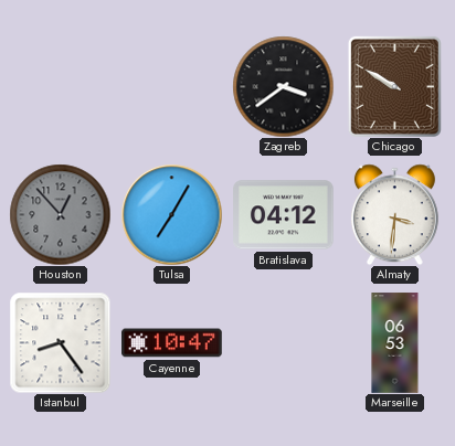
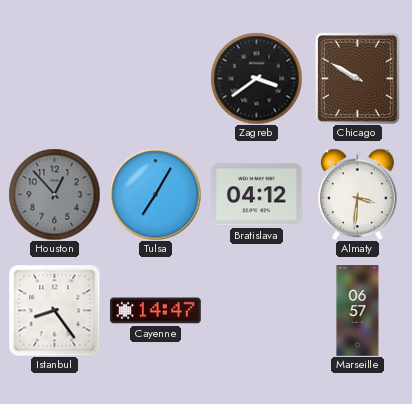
Cayenne: 10:47 -> 14:47 (156, 311)
Marseille: 06:53 -> 06:57 (358, 311)
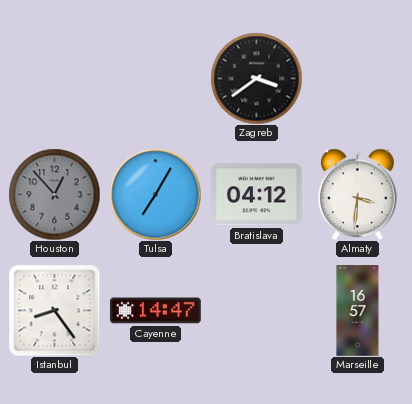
Chicago: 9:50 -> none (357, 78)
Marseille: 06:57 -> 16:57 (358, 311)
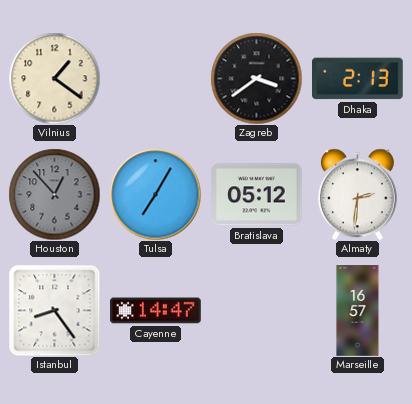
Vilnius: none -> 1:21 (54, 78)
Dhaka: none -> 2:13 (358, 79)
Bratislava: 04:12 -> 05:12 (257, 195)
Almaty: 3:31 -> 2:31 (357, 194)
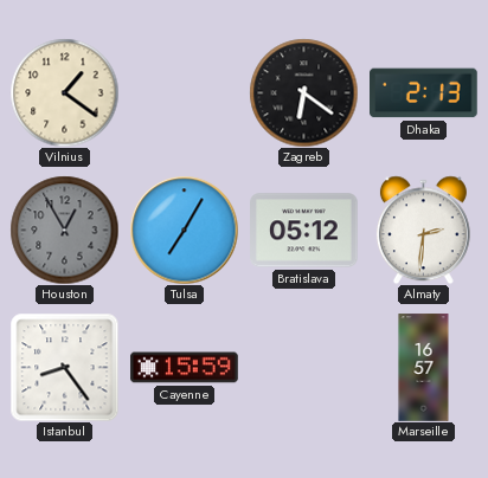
Zagreb: 3:39 -> 6:21 (303, 92)
Houston: 12:53 -> 12:55 (64, 230)
Cayenne: 14:47 -> 15:59 (185, 368)
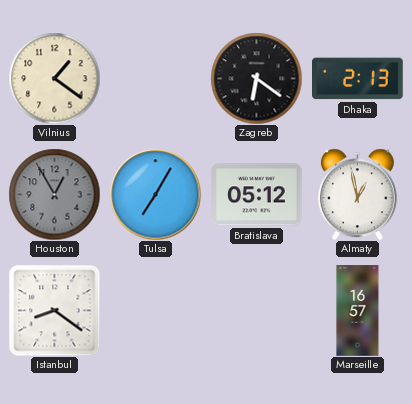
Almaty: 2:31 -> 12:58 (357, 194)
Istanbul: 8:24 -> 8:21 (54, 310)
Cayenne: 15:59 -> none (185, 368)
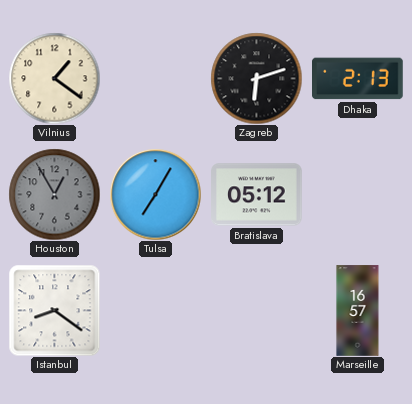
Zagreb: 6:21 -> 6:12 (256, 78)
Almaty: 12:58 -> none (357, 194)
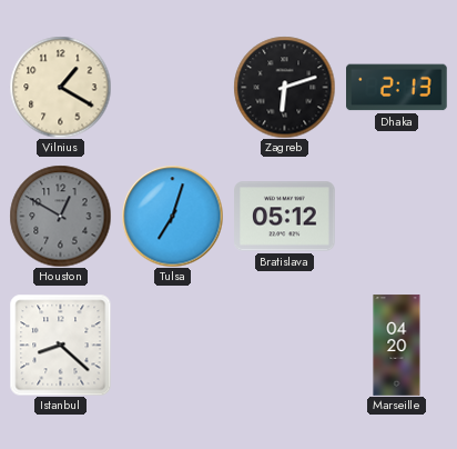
Vilnius: 1:21 -> 1:20 (60, 87)
Houston: 12:55 -> 12:50 (60, 216)
Tulsa: 7:05 -> 7:03 (172, 216)
Istanbul: 8:21 -> 8:22 (60, 345)
Marseille: 16:57 -> 04:20 (397, 346)
